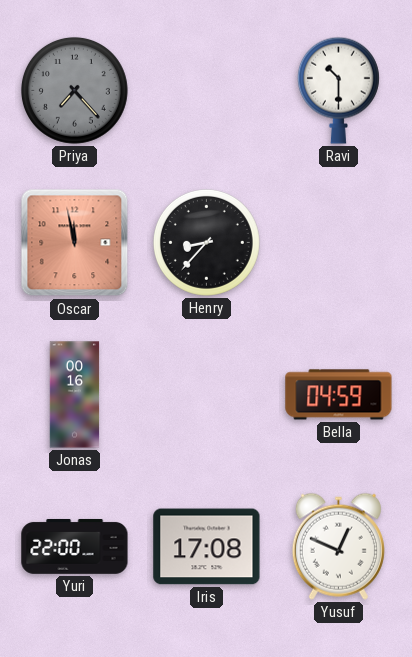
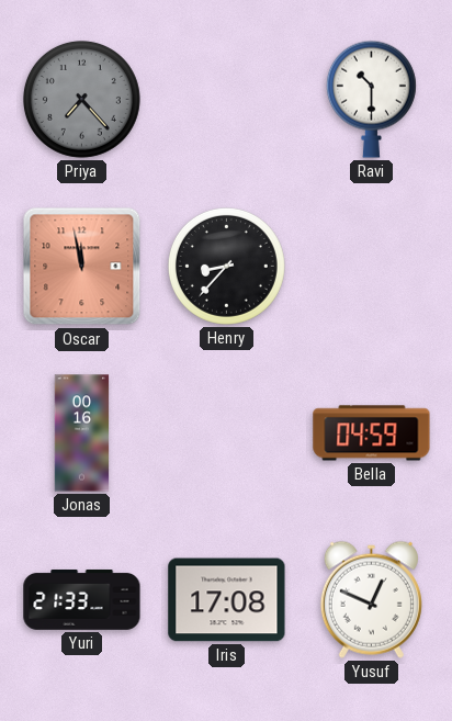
Yuri: 22:00 -> 21:33 (82, 600)
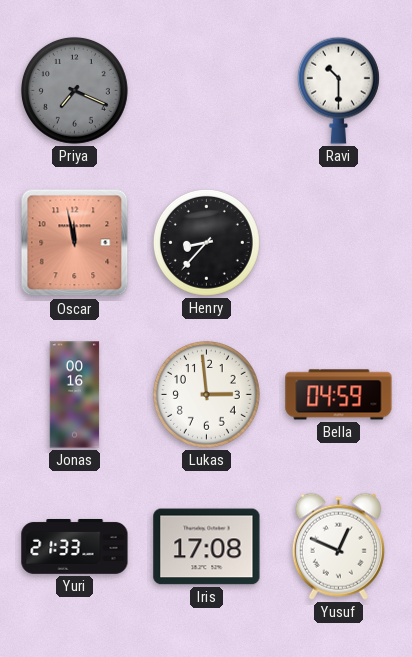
Priya: 7:23 -> 7:19 (74, 90)
Lukas: none -> 2:59 (206, 394)
